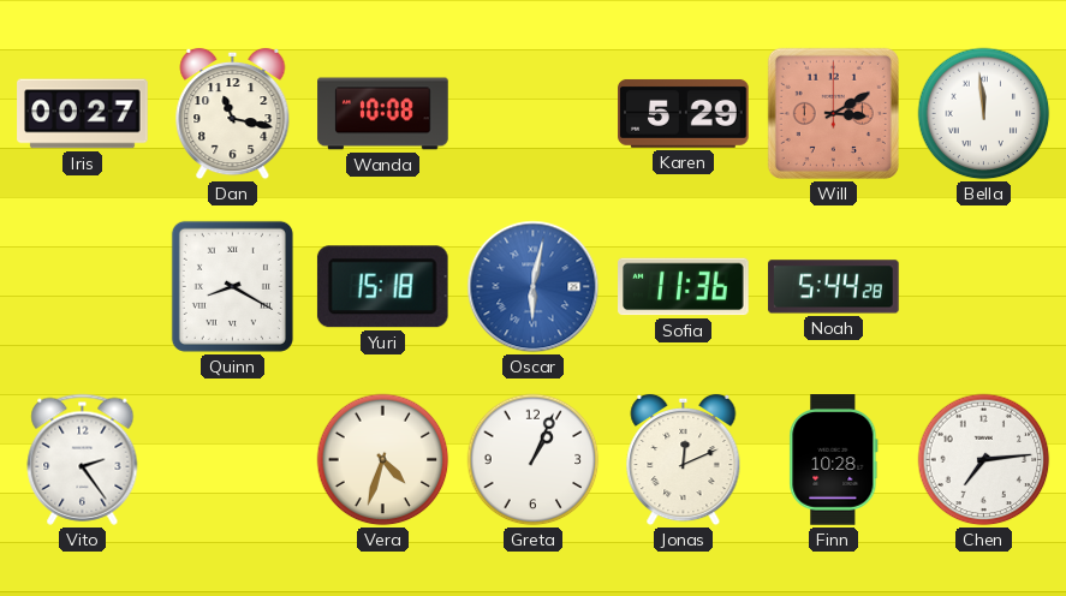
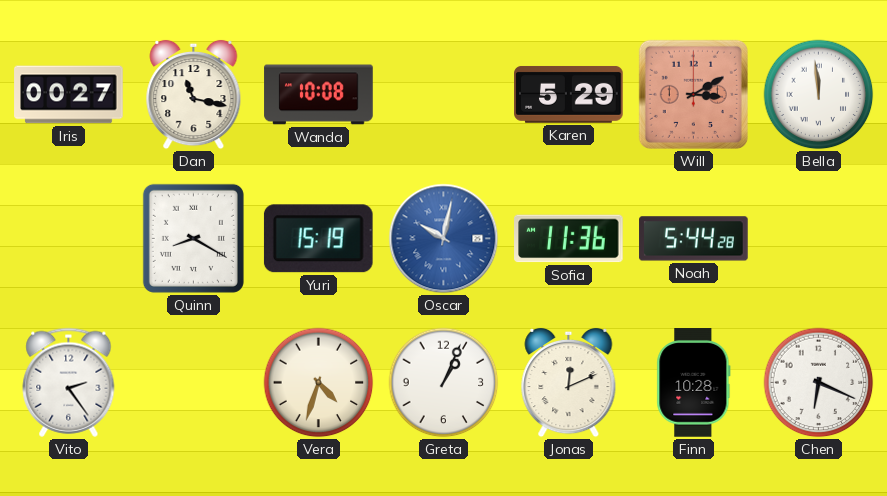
Yuri: 15:18 -> 15:19 (318, 239)
Oscar: 6:02 -> 10:02 (444, 239)
Chen: 7:14 -> 6:19 (819, 383)
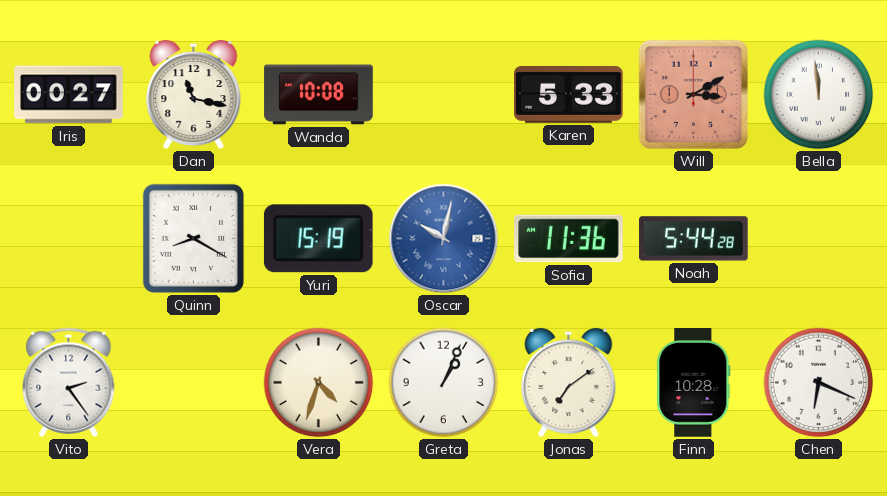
Karen: 5:29 -> 5:33 (569, 94)
Jonas: 12:11 -> 7:09 (569, 383)
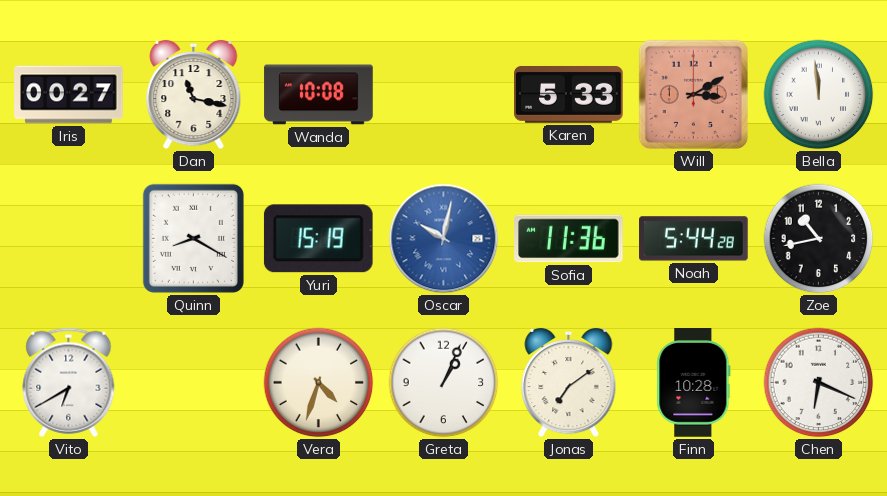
Zoe: none -> 10:43 (819, 239)
Vito: 2:24 -> 6:40 (69, 382)
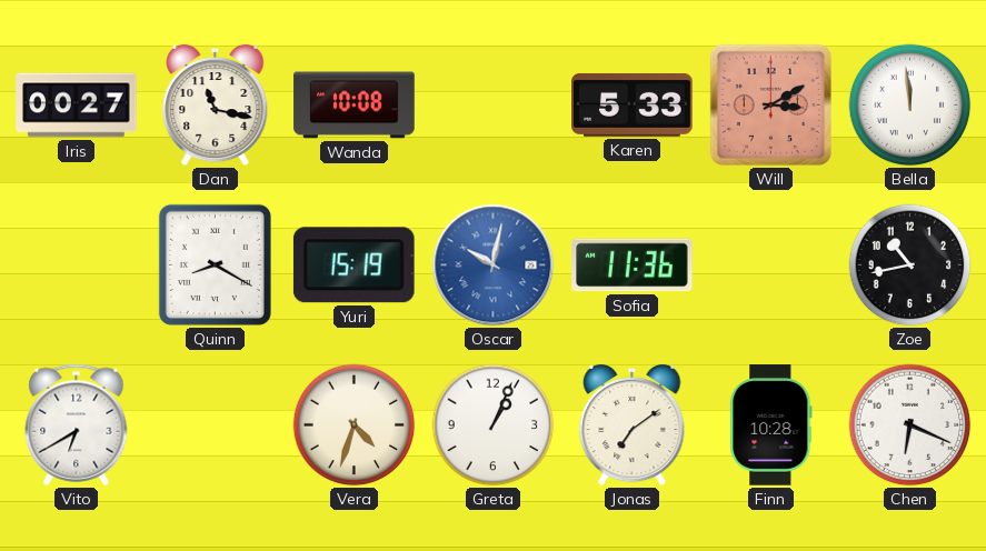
Noah: 5:44 -> none (694, 239)
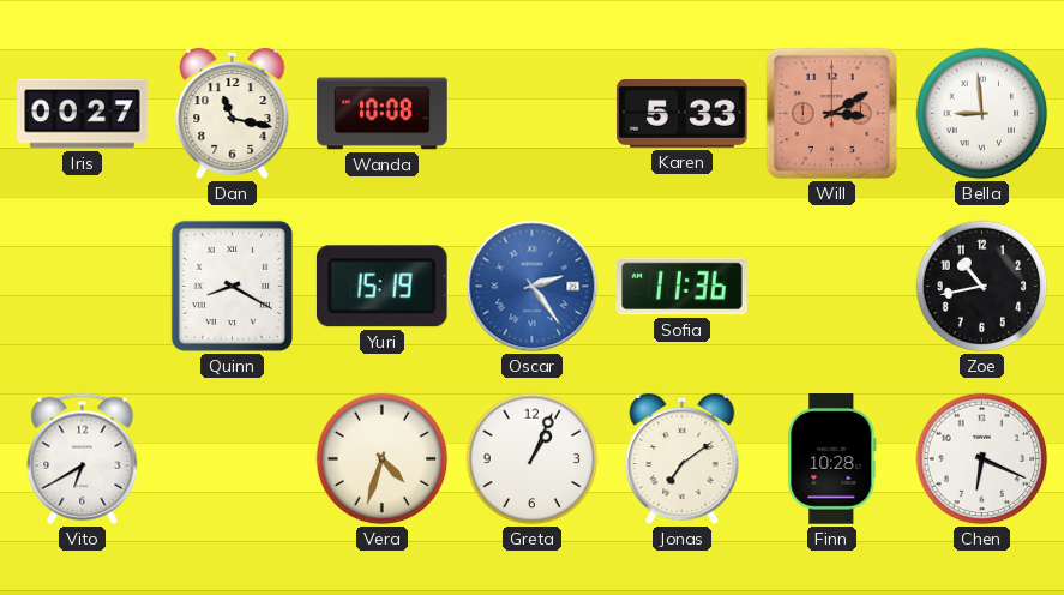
Bella: 11:59 -> 8:59 (982, 114)
Oscar: 10:02 -> 2:24 (533, 287)
